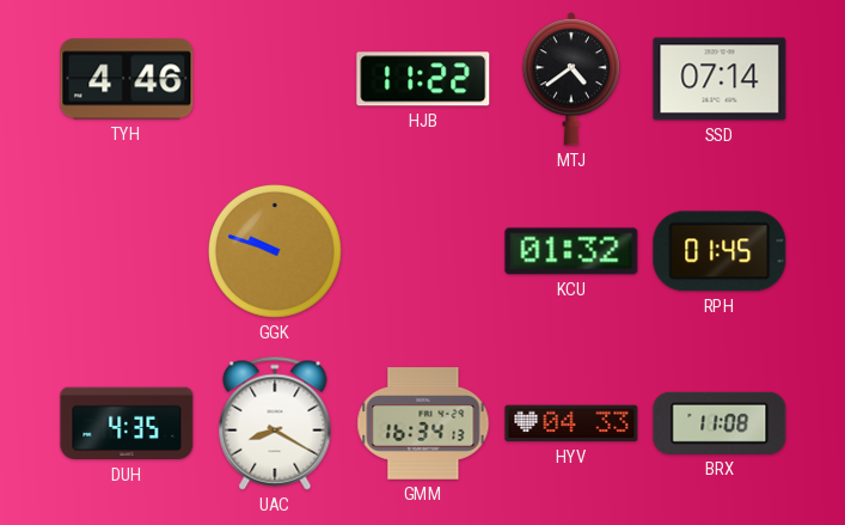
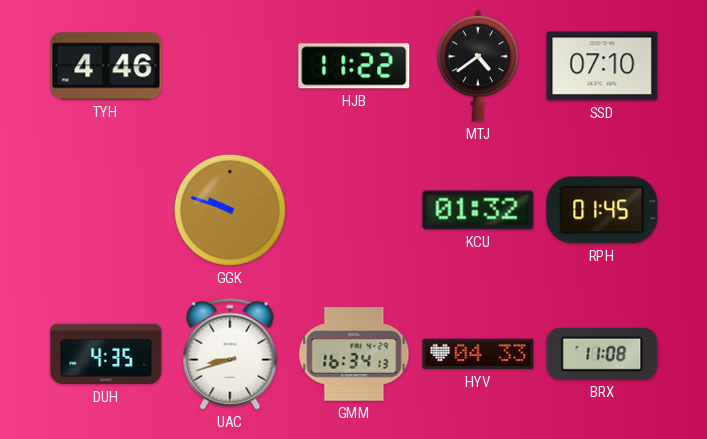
SSD: 07:14 -> 07:10 (602, 66)
UAC: 8:20 -> 8:42 (230, 354)
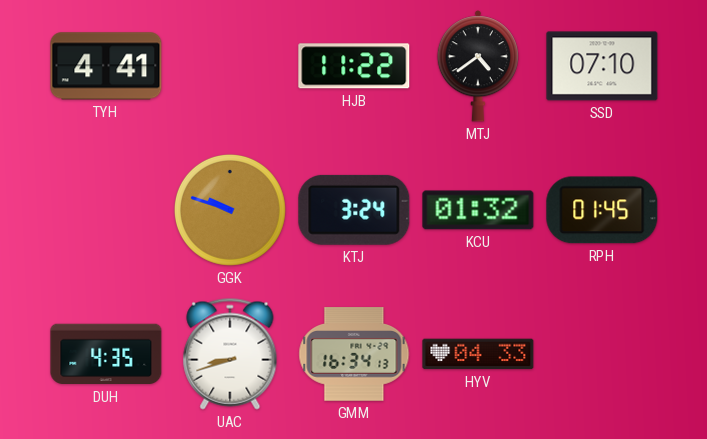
TYH: 4:46 -> 4:41 (106, 66)
KTJ: none -> 3:24 (354, 210)
BRX: 11:08 -> none (602, 354)
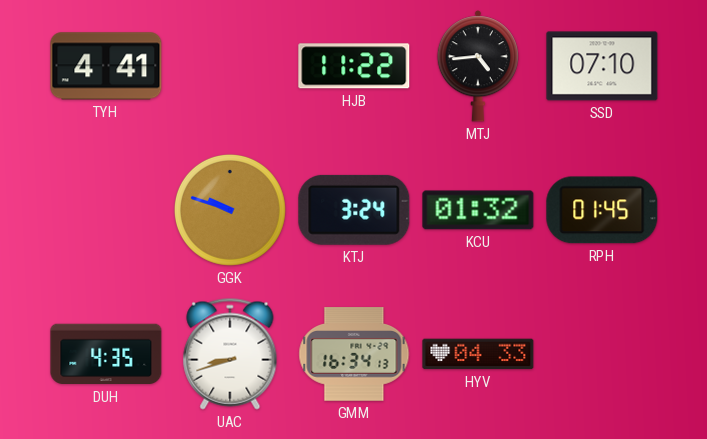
MTJ: 4:39 -> 4:44 (477, 66)
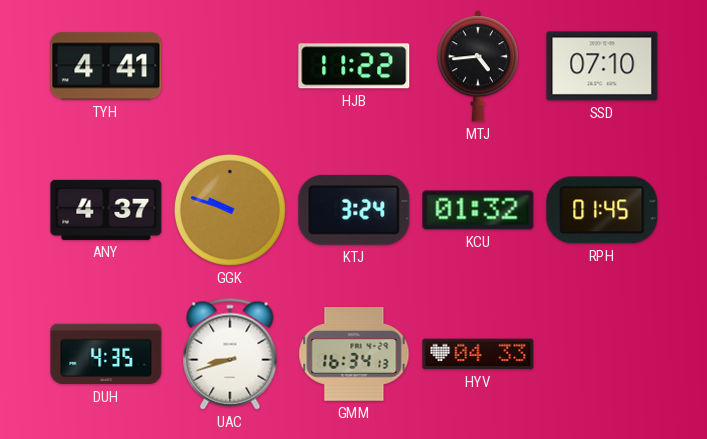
ANY: none -> 4:37 (106, 210)
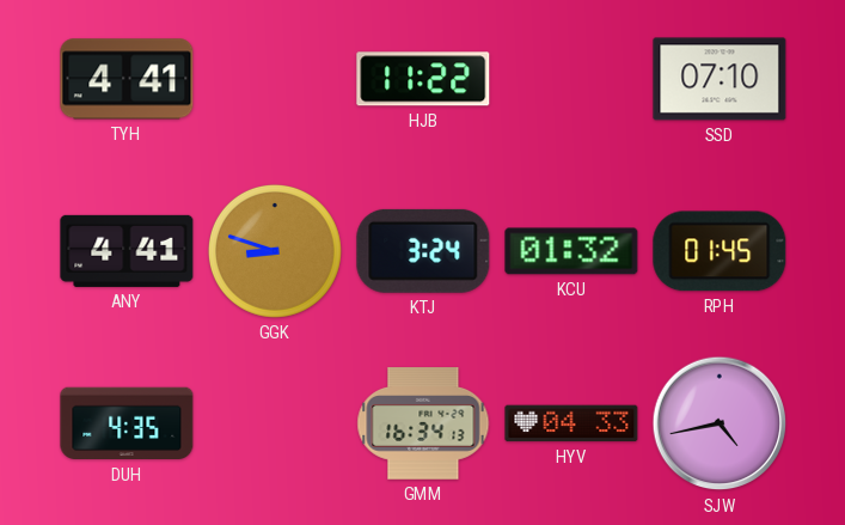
MTJ: 4:44 -> none (477, 66)
ANY: 4:37 -> 4:41 (127, 251)
GGK: 9:48 -> 8:48 (275, 251)
UAC: 8:42 -> none (230, 354)
SJW: none -> 4:43 (720, 423)
